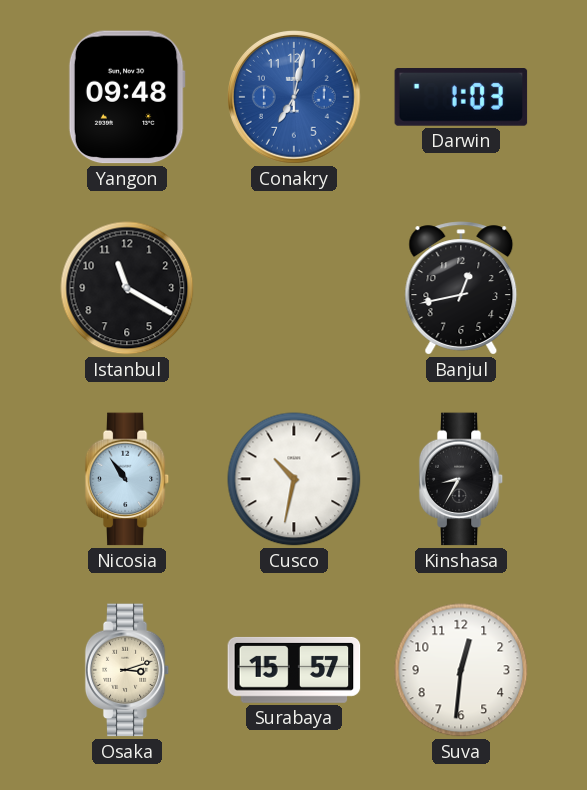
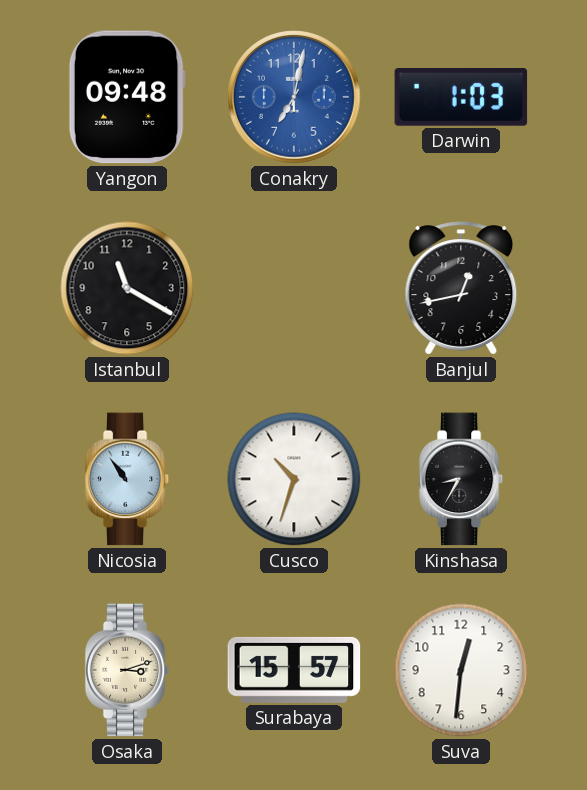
Cusco: 10:32 -> 10:33 (294, 479)
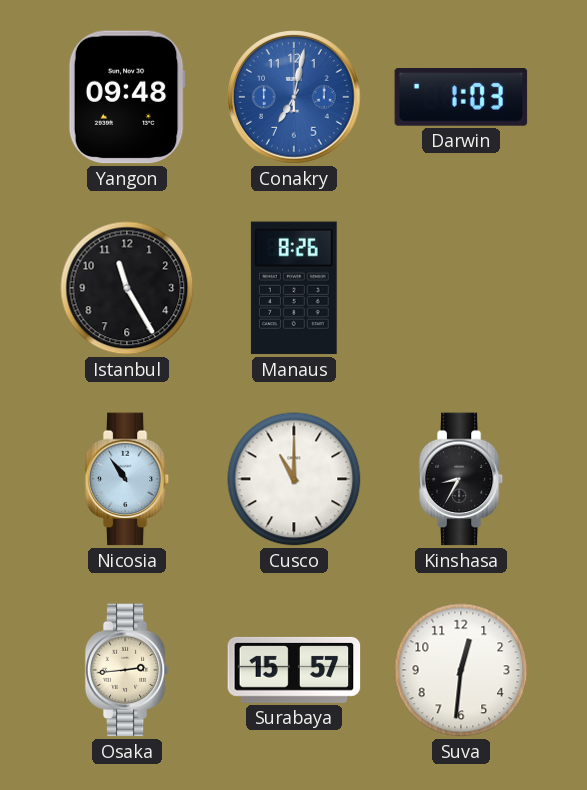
Istanbul: 11:20 -> 11:25 (127, 288)
Manaus: none -> 8:26 (294, 288)
Banjul: 12:43 -> none (461, 288)
Cusco: 10:33 -> 11:00 (294, 479)
Osaka: 3:12 -> 2:44 (127, 670)
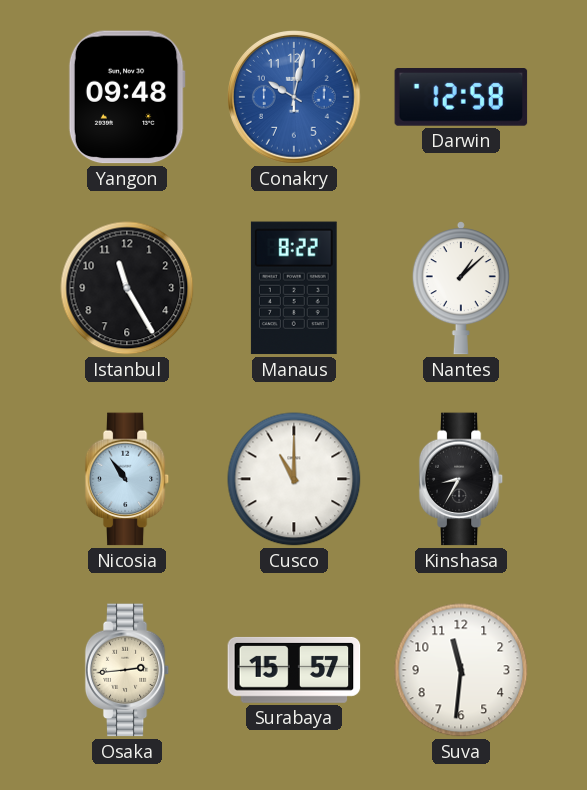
Conakry: 7:02 -> 10:02 (295, 98)
Darwin: 1:03 -> 12:58 (461, 98)
Manaus: 8:26 -> 8:22 (294, 288)
Nantes: none -> 1:08 (461, 288)
Suva: 12:31 -> 11:31 (461, 670)
